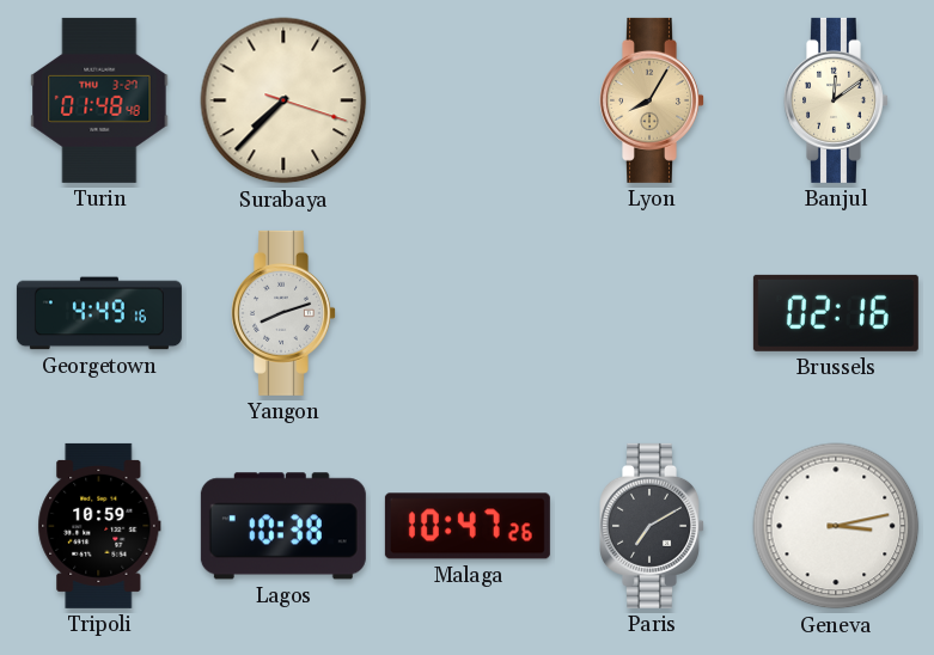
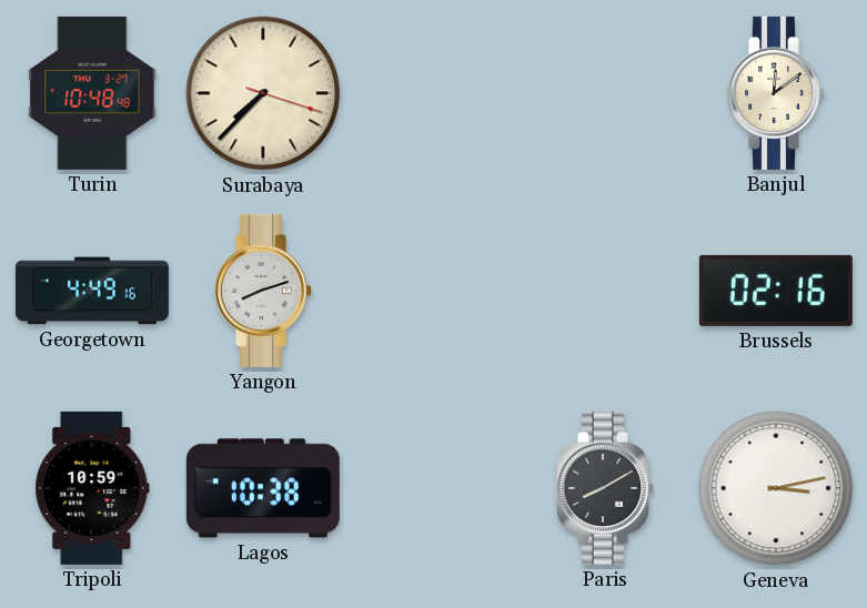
Turin: 01:48 -> 10:48 (92, 93)
Lyon: 8:05 -> none (653, 100)
Malaga: 10:47 -> none (468, 526)
Paris: 7:10 -> 8:10 (606, 488)
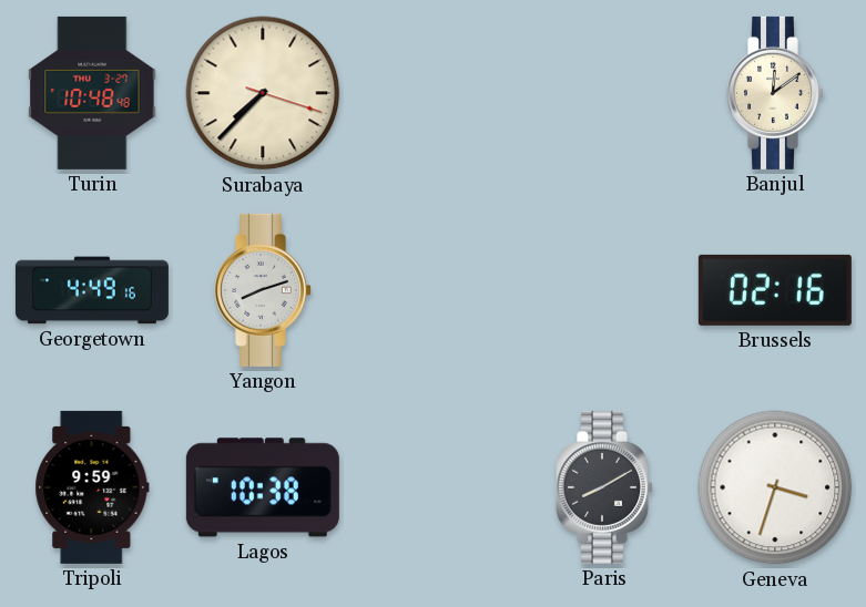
Tripoli: 10:59 -> 9:59 (92, 487)
Geneva: 3:13 -> 3:33 (775, 487)
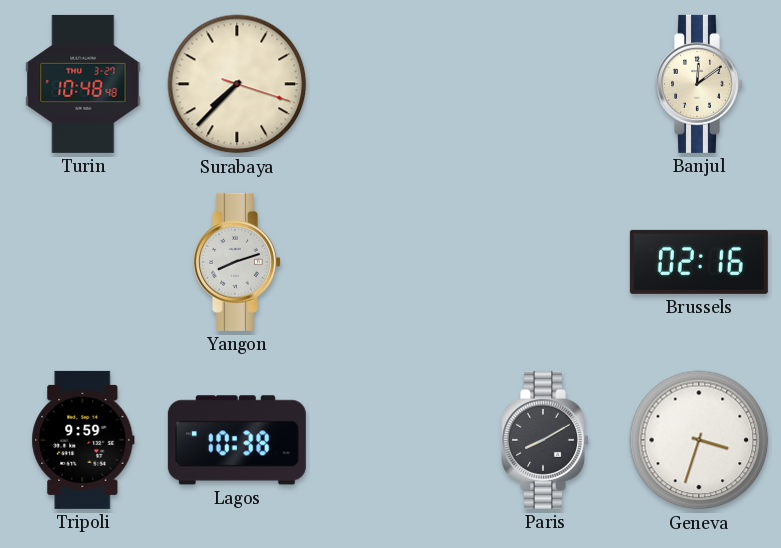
Georgetown: 4:49 -> none (92, 290)
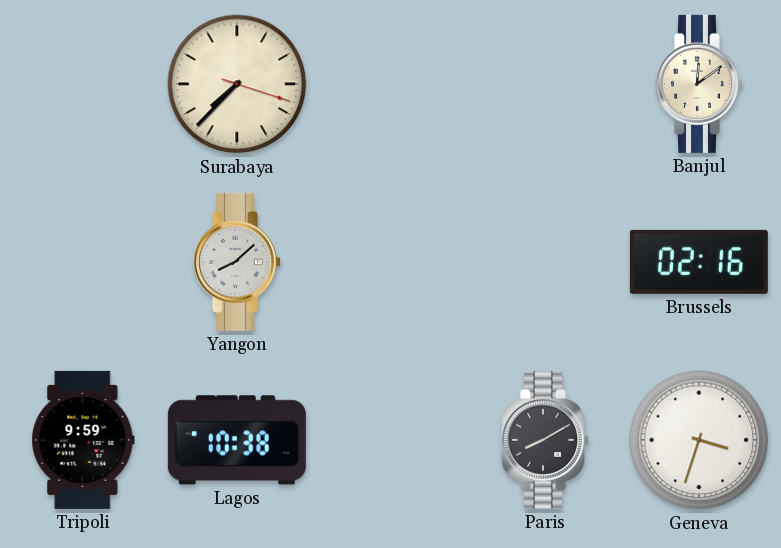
Turin: 10:48 -> none (83, 84)
Yangon: 8:12 -> 8:08 (238, 262)
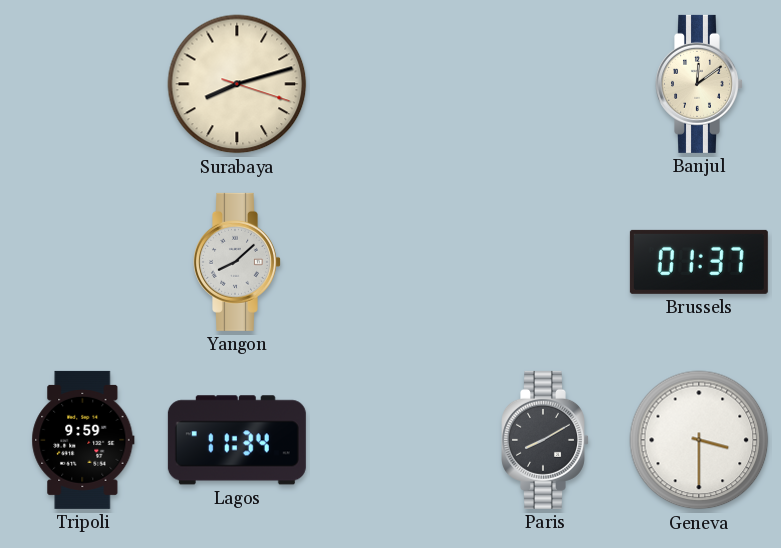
Surabaya: 7:37 -> 8:12 (237, 84)
Brussels: 02:16 -> 01:37 (699, 262)
Lagos: 10:38 -> 11:34 (237, 440)
Geneva: 3:33 -> 3:30 (699, 440)
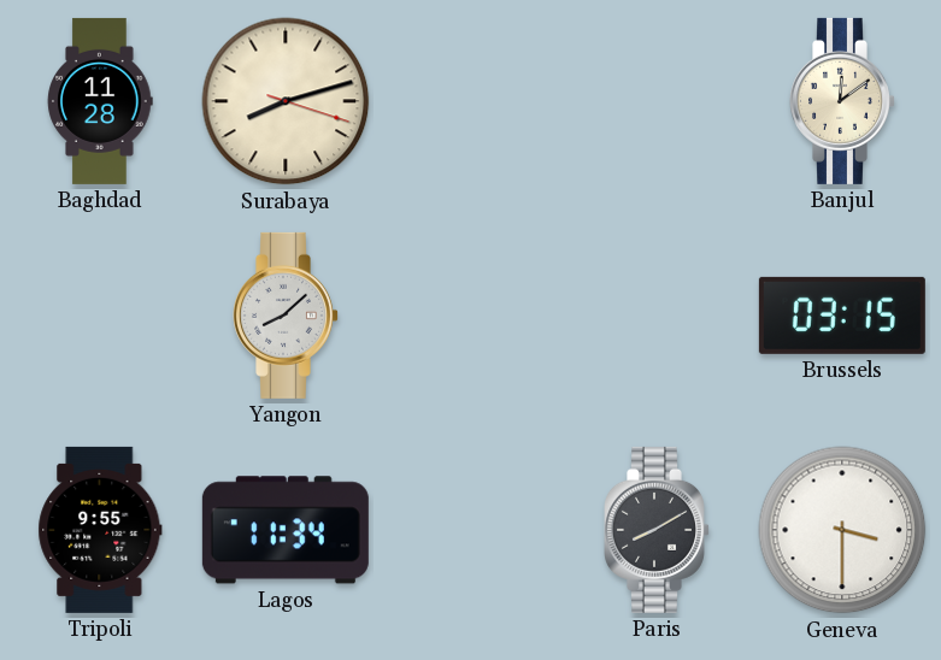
Baghdad: none -> 11:28 (100, 101)
Brussels: 01:37 -> 03:15 (842, 316)
Tripoli: 9:59 -> 9:55 (100, 530)
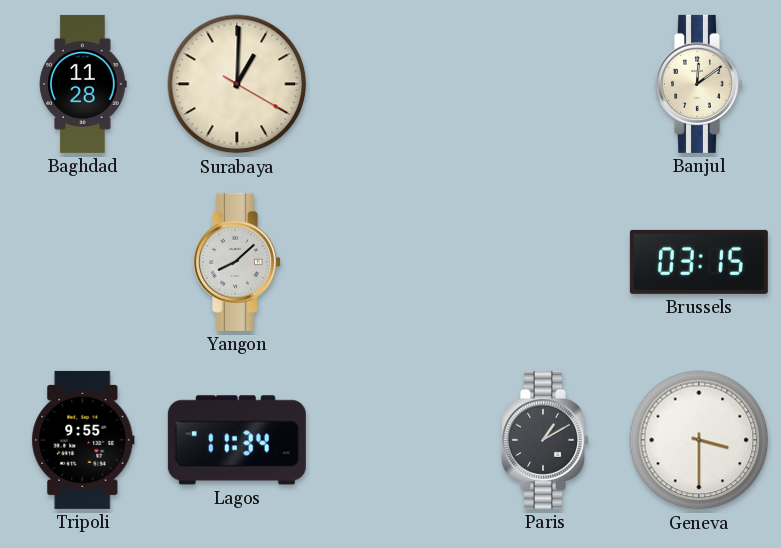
Surabaya: 8:12 -> 1:00 (237, 84)
Paris: 8:10 -> 1:10 (546, 440)
